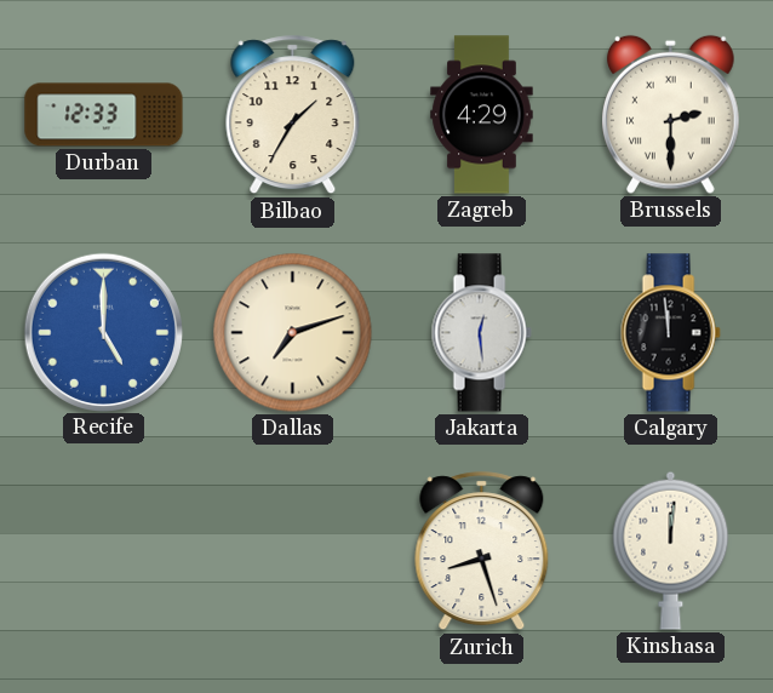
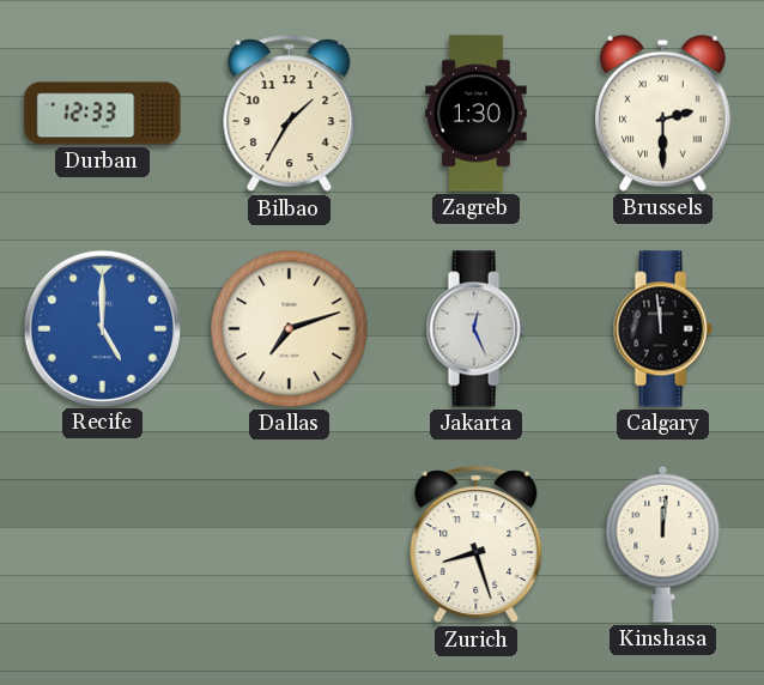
Zagreb: 4:29 -> 1:30 (477, 114)
Jakarta: 12:29 -> 12:26 (475, 329)
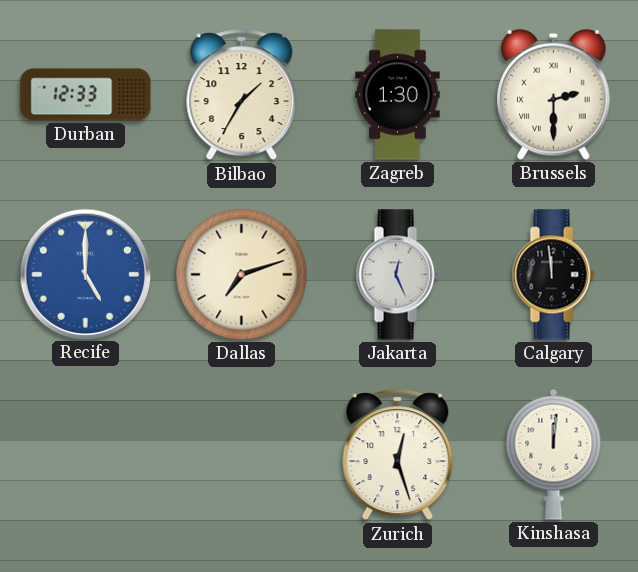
Zurich: 8:27 -> 12:27 (398, 455)
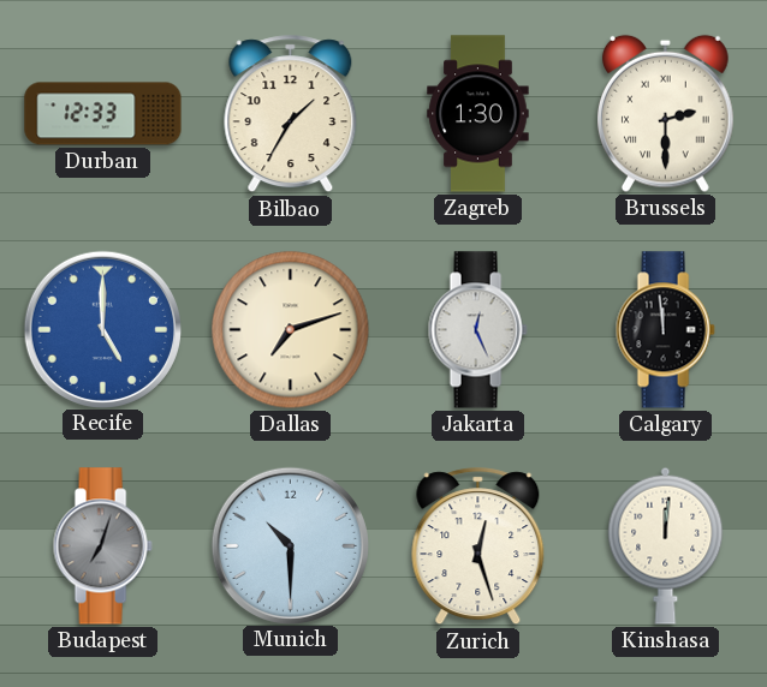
Budapest: none -> 7:03 (102, 546)
Munich: none -> 10:30 (290, 545)
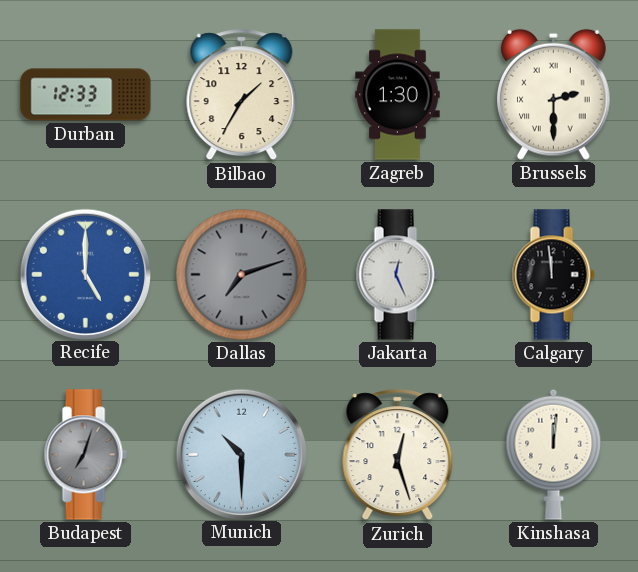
Dallas dial: cream -> grey (242, 275)
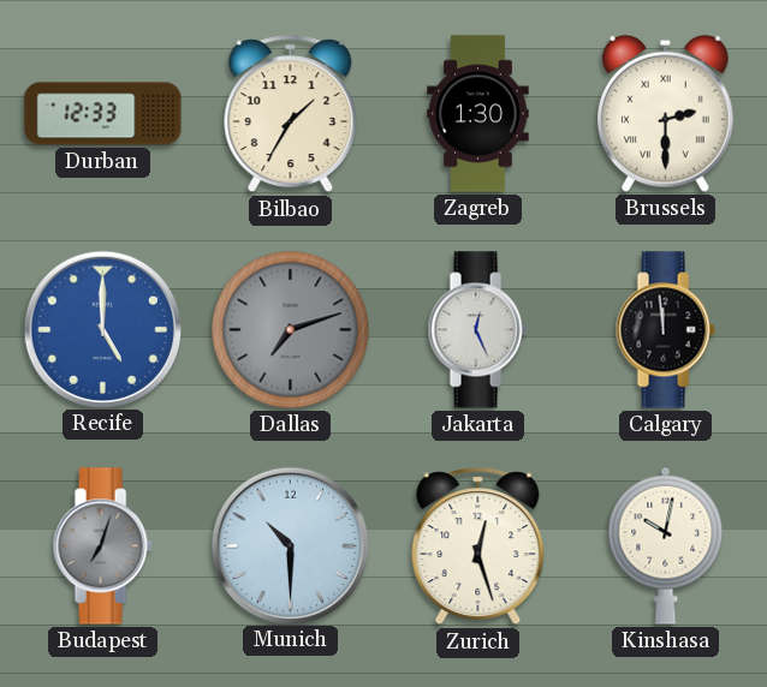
Kinshasa: 12:01 -> 10:02 (666, 545)
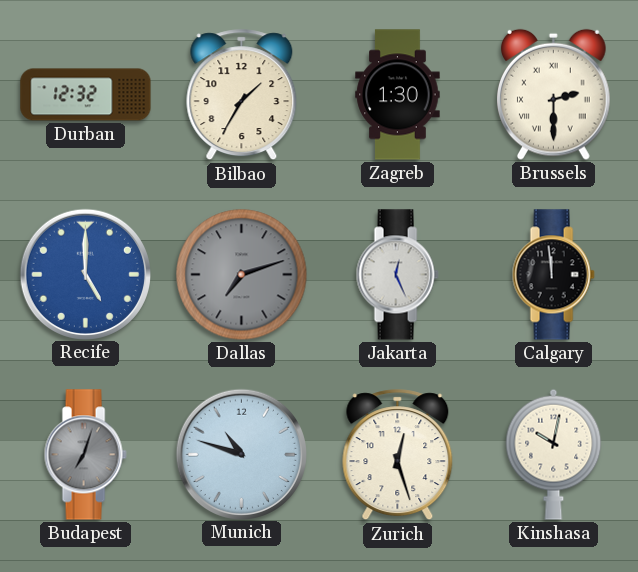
Durban: 12:33 -> 12:32 (86, 95)
Munich: 10:30 -> 10:48 (241, 454)
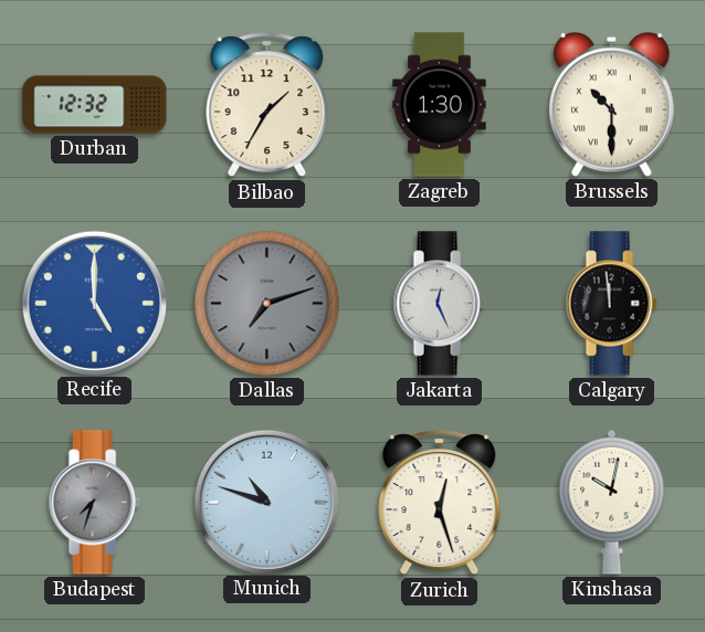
Brussels: 2:30 -> 10:30 (612, 104)
Budapest: 7:03 -> 7:33 (94, 503)
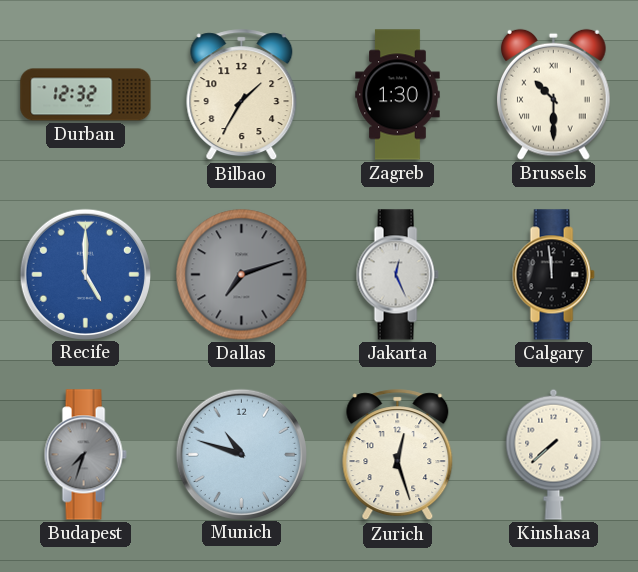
Kinshasa: 10:02 -> 7:38 (554, 454)
